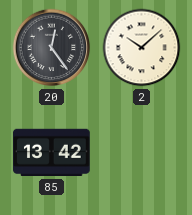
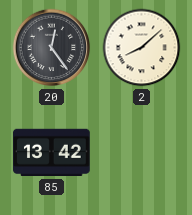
2: 10:08 -> 8:08 (142, 48)
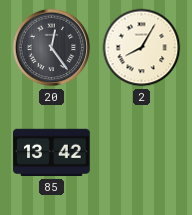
2: 8:08 -> 8:05 (142, 48)
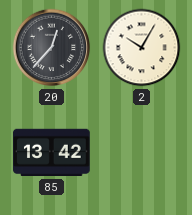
20: 12:24 -> 12:37 (52, 48)
2: 8:05 -> 10:05 (142, 48)
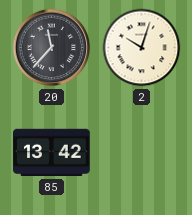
20: 12:37 -> 11:37 (52, 48)
2: 10:05 -> 10:03 (142, 48)
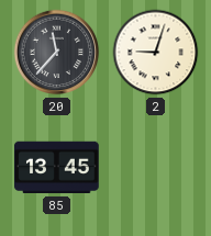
2: 10:03 -> 9:03 (156, 53)
85: 13:42 -> 13:45 (57, 168)
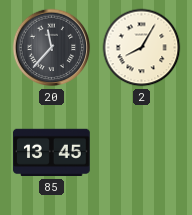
2: 9:03 -> 8:05 (142, 48)
